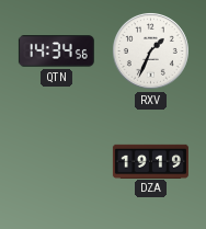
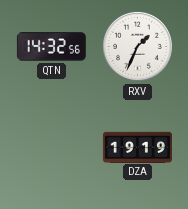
QTN: 14:34 -> 14:32 (51, 47)
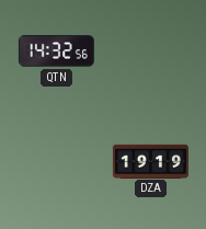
RXV: 1:34 -> none (137, 46)
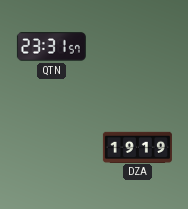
QTN: 14:32 -> 23:31 (51, 47)
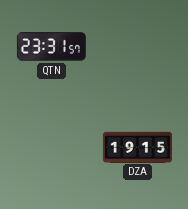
DZA: 19:19 -> 19:15 (137, 147)
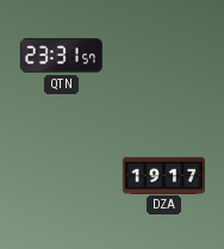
DZA: 19:15 -> 19:17 (163, 175)
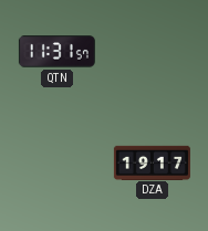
QTN: 23:31 -> 11:31 (56, 52)
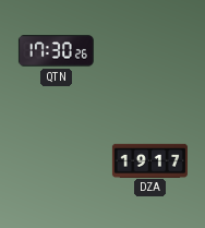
QTN: 11:31 -> 17:30 (56, 51)
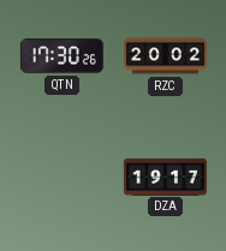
RZC: none -> 20:02 (165, 56)
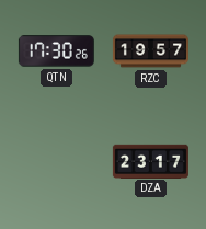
RZC: 20:02 -> 19:57 (150, 51)
DZA: 19:17 -> 23:17 (150, 161)
